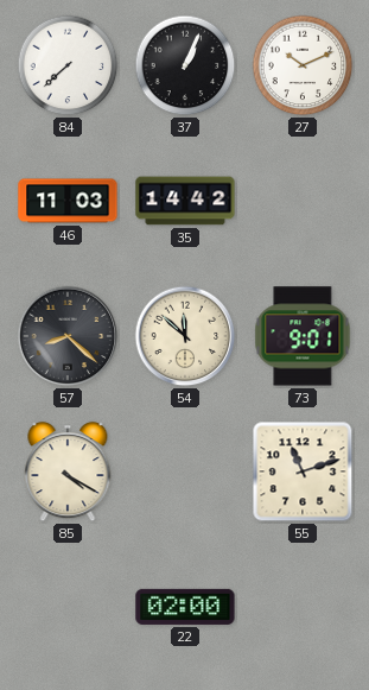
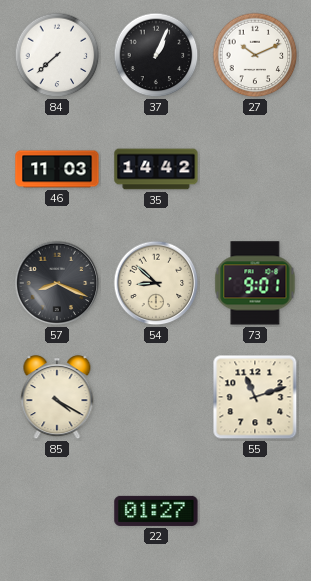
57: 8:22 -> 8:19 (57, 283)
54: 11:52 -> 8:52 (156, 283)
22: 02:00 -> 01:27 (156, 511)
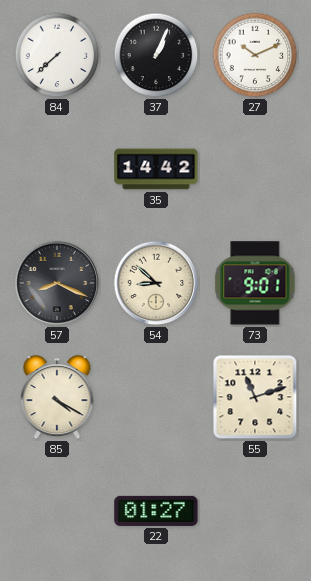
46: 11:03 -> none (57, 169)
